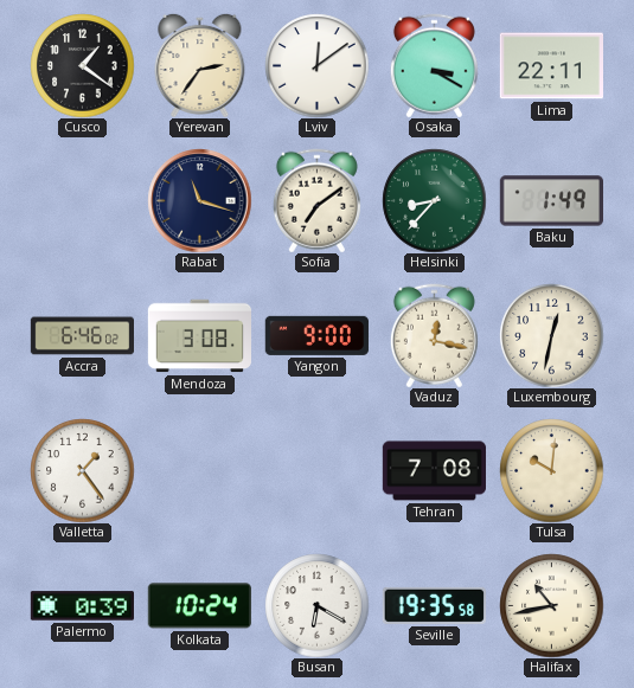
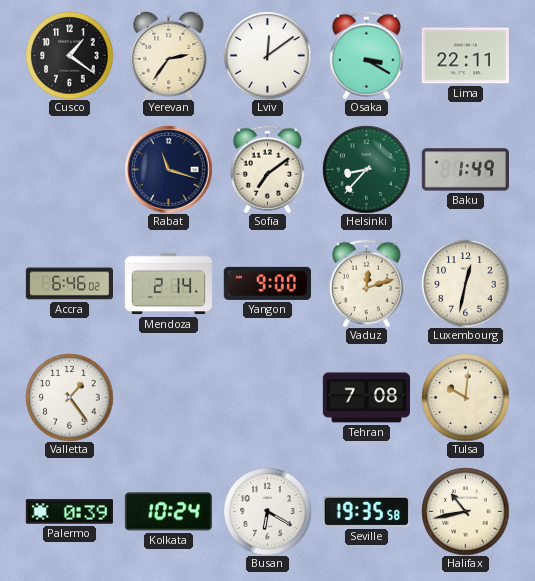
Mendoza: 3:08 -> 2:14 (168, 284)
Vaduz: 12:17 -> 12:12 (366, 283)
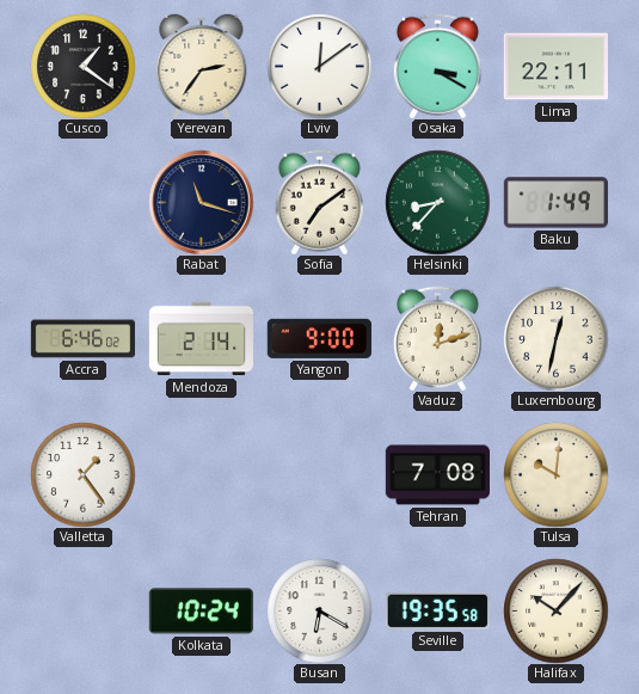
Palermo: 0:39 -> none (69, 512)
Halifax: 10:43 -> 10:07 (555, 610)
